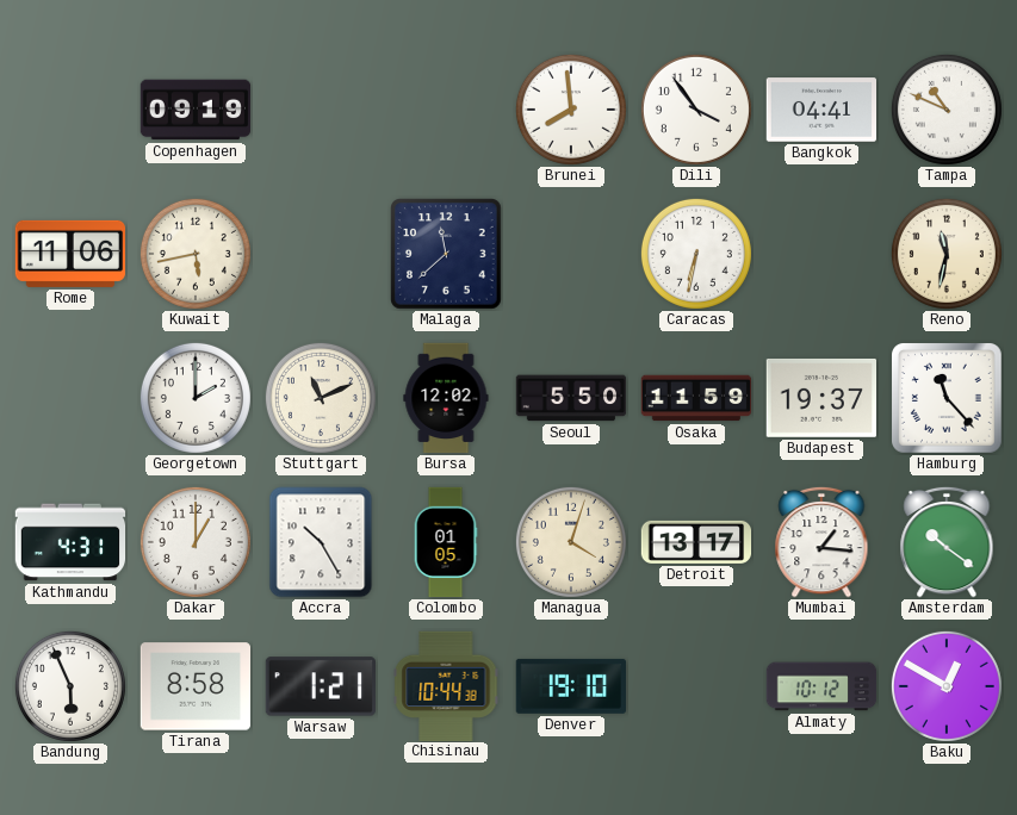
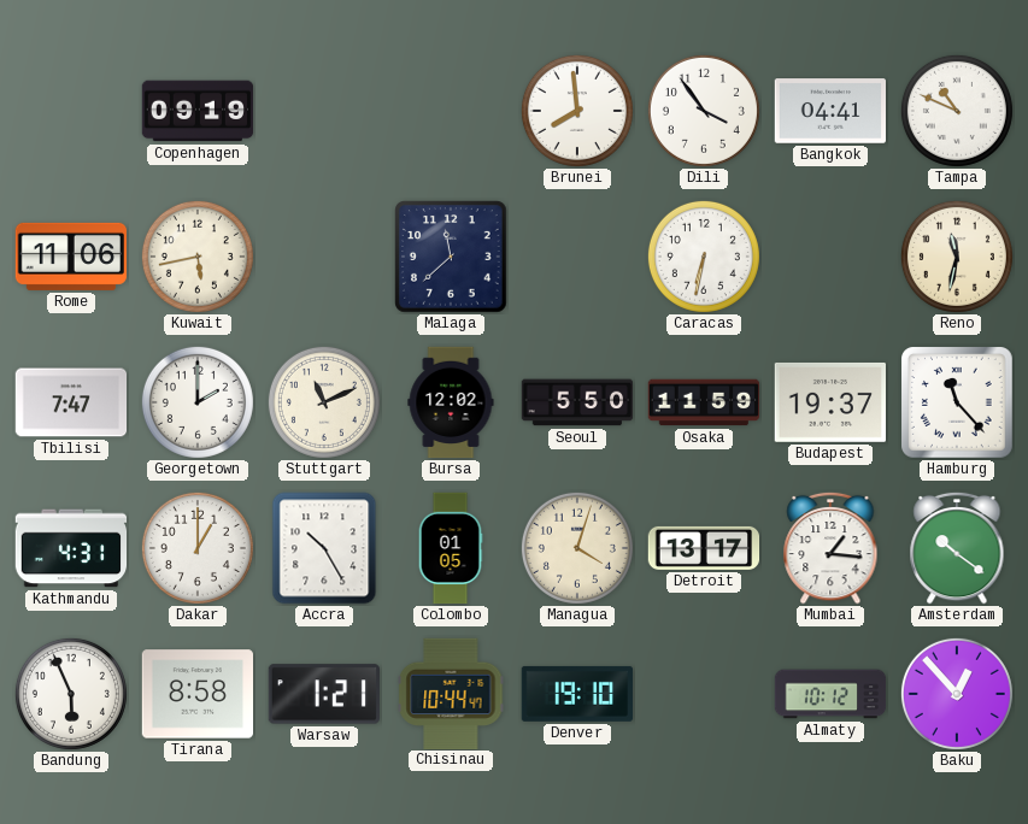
Tbilisi: none -> 7:47 (71, 402)
Chisinau: 10:44:38 -> 10:44:47 (451, 693)
Baku: 12:50 -> 12:53 (957, 694)
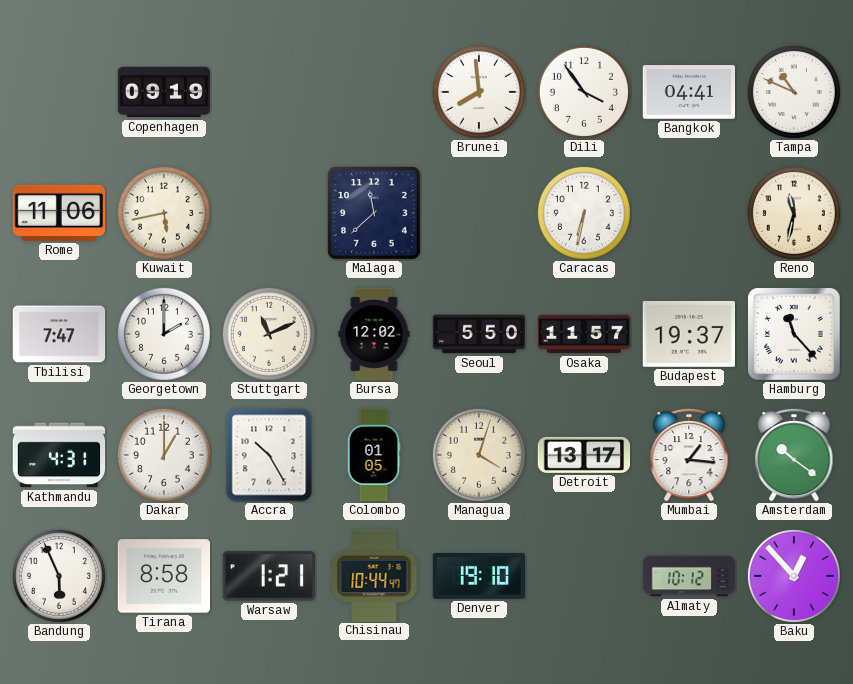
Osaka: 11:59 -> 11:57 (584, 334)
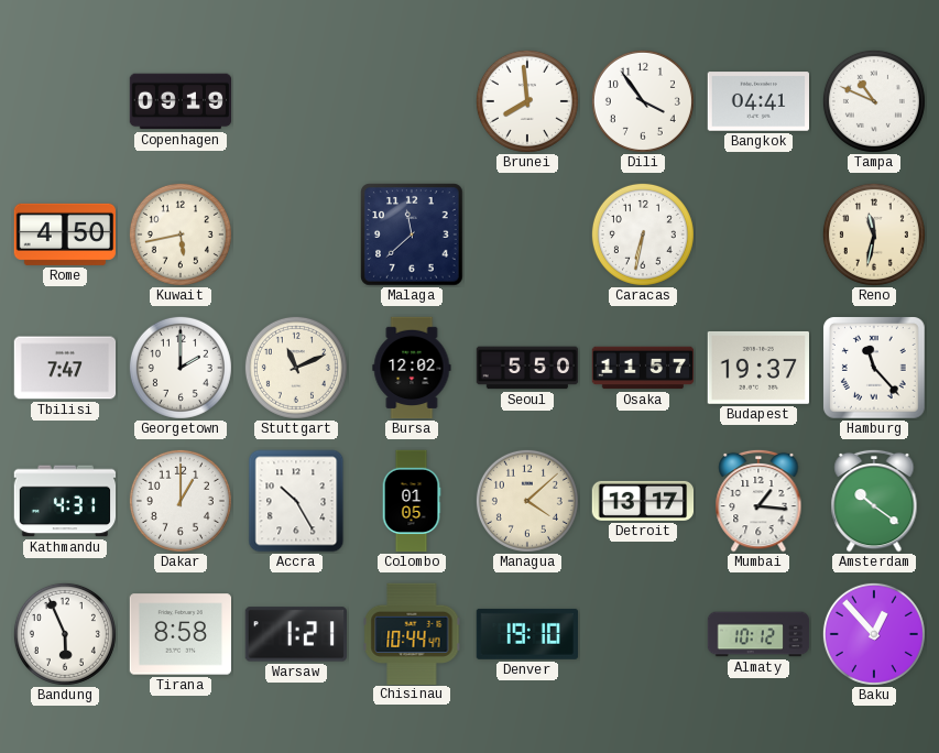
Rome: 11:06 -> 4:50 (65, 234)
Managua: 4:03 -> 4:08 (527, 501)
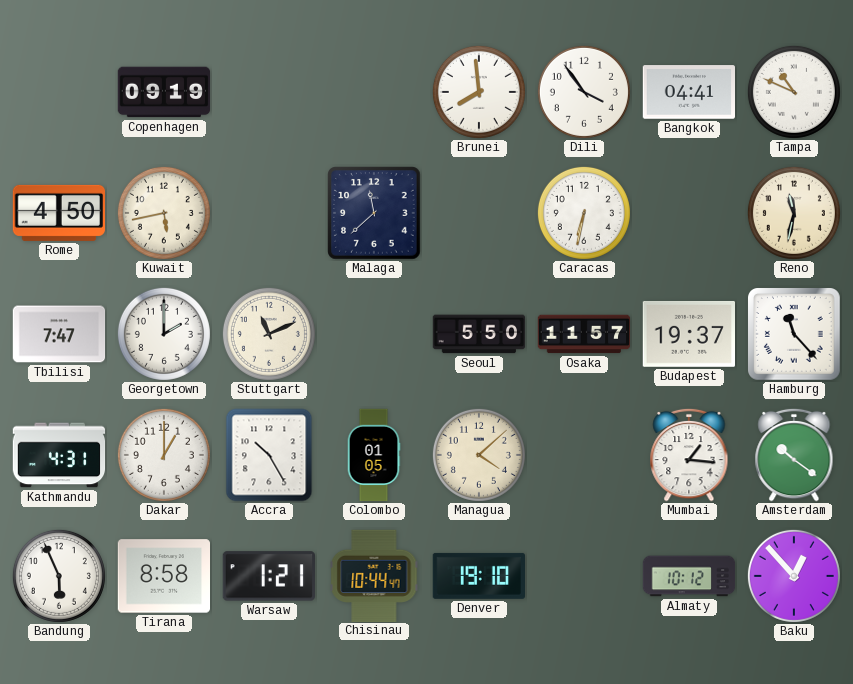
Bursa: 12:02 -> none (412, 368)
Detroit: 13:17 -> none (643, 501)
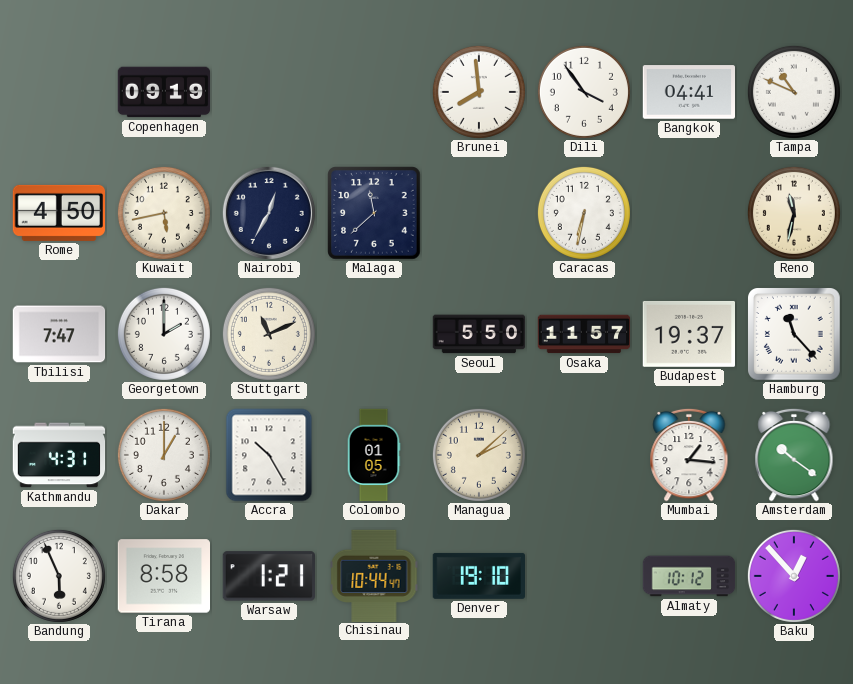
Nairobi: none -> 12:35 (269, 213)
Managua: 4:08 -> 2:08 (479, 455)
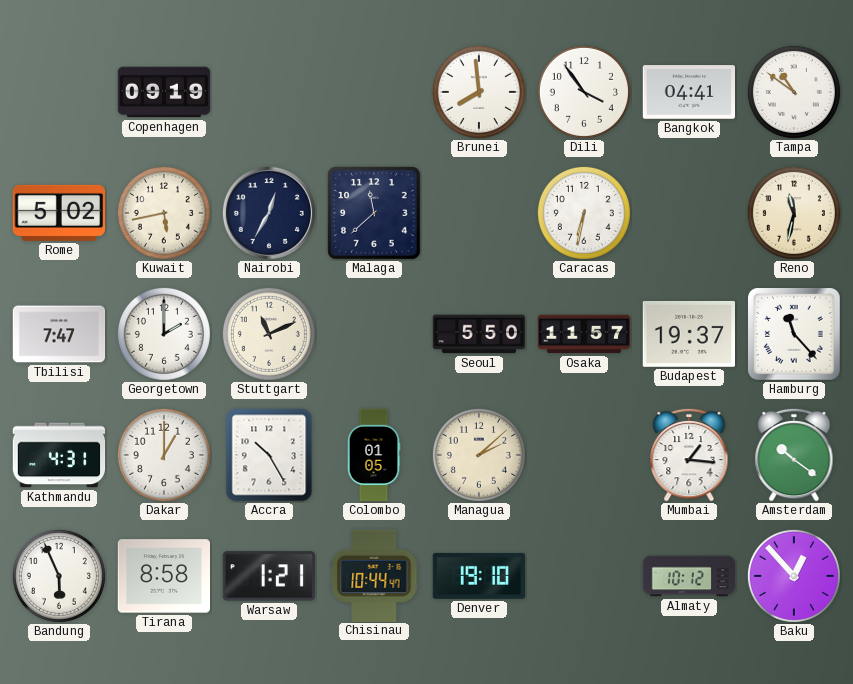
Tampa: 10:49 -> 10:51 (794, 92)
Rome: 4:50 -> 5:02 (59, 213)
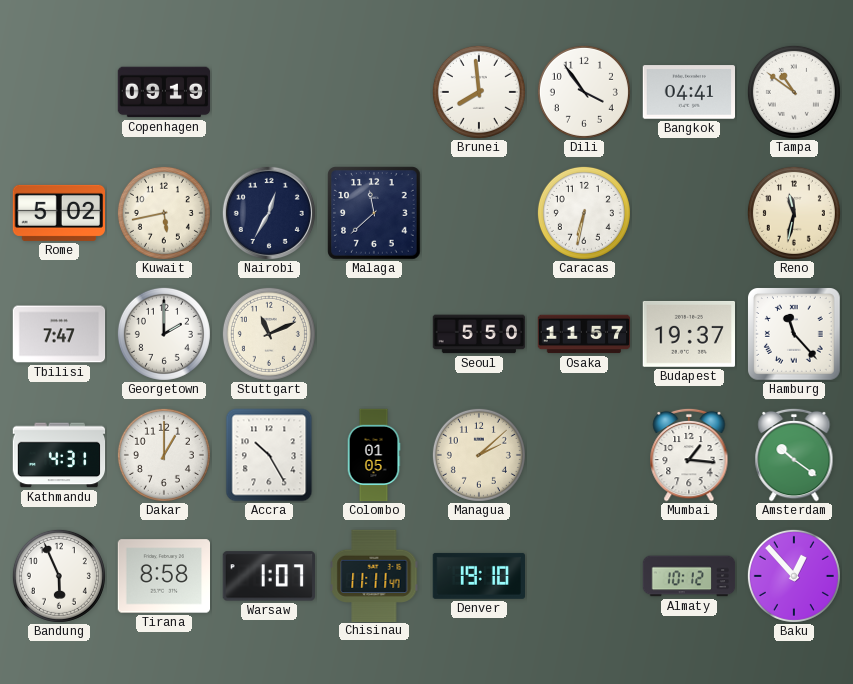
Warsaw: 1:21 -> 1:07 (268, 576)
Chisinau: 10:44 -> 11:11 (374, 575)
